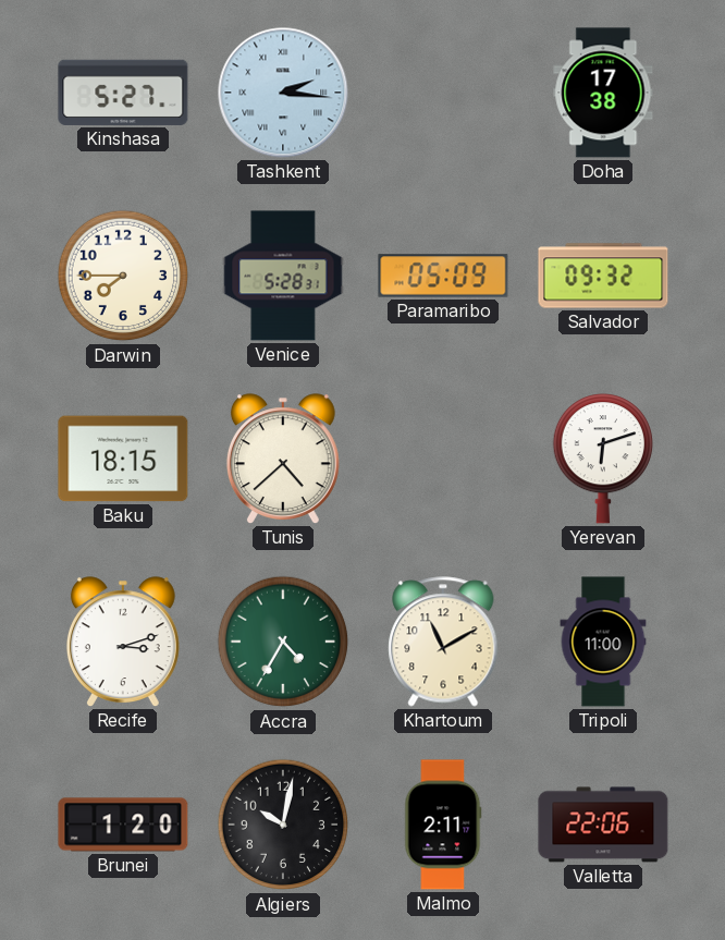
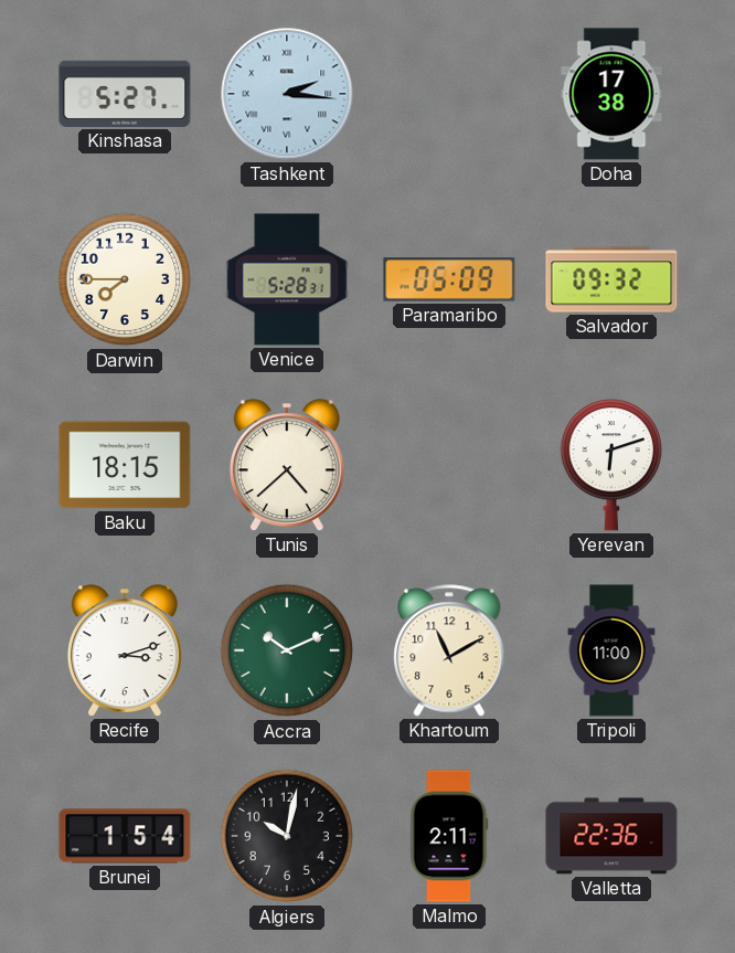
Accra: 4:35 -> 10:11 (287, 650)
Brunei: 1:20 -> 1:54 (125, 836)
Valletta: 22:06 -> 22:36 (611, 836)
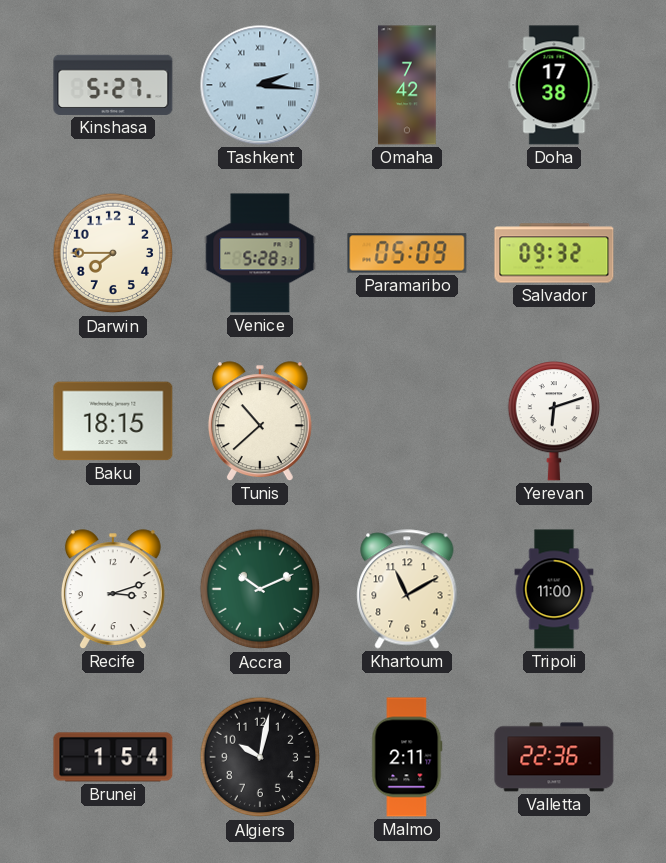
Omaha: none -> 7:42 (407, 85)
Tunis: 4:38 -> 10:38 (260, 421)
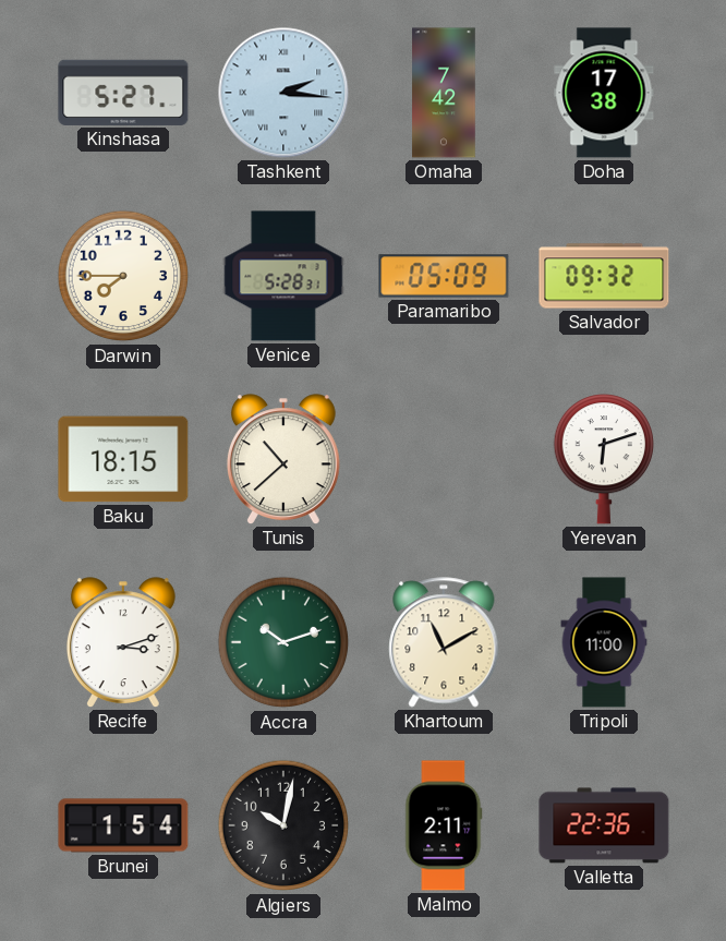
Accra: 10:11 -> 10:12 (283, 642)
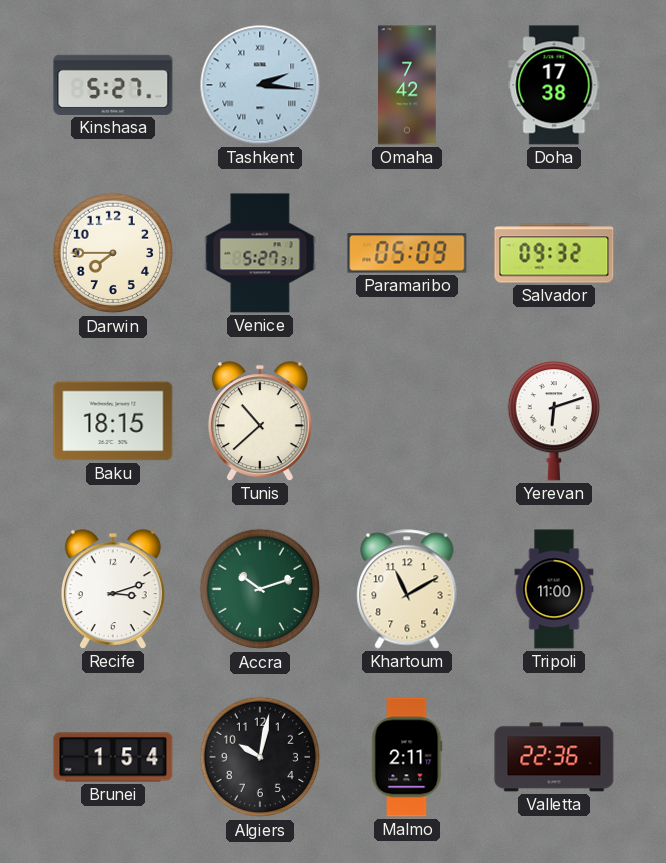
Venice: 5:28 -> 5:27 (260, 253)
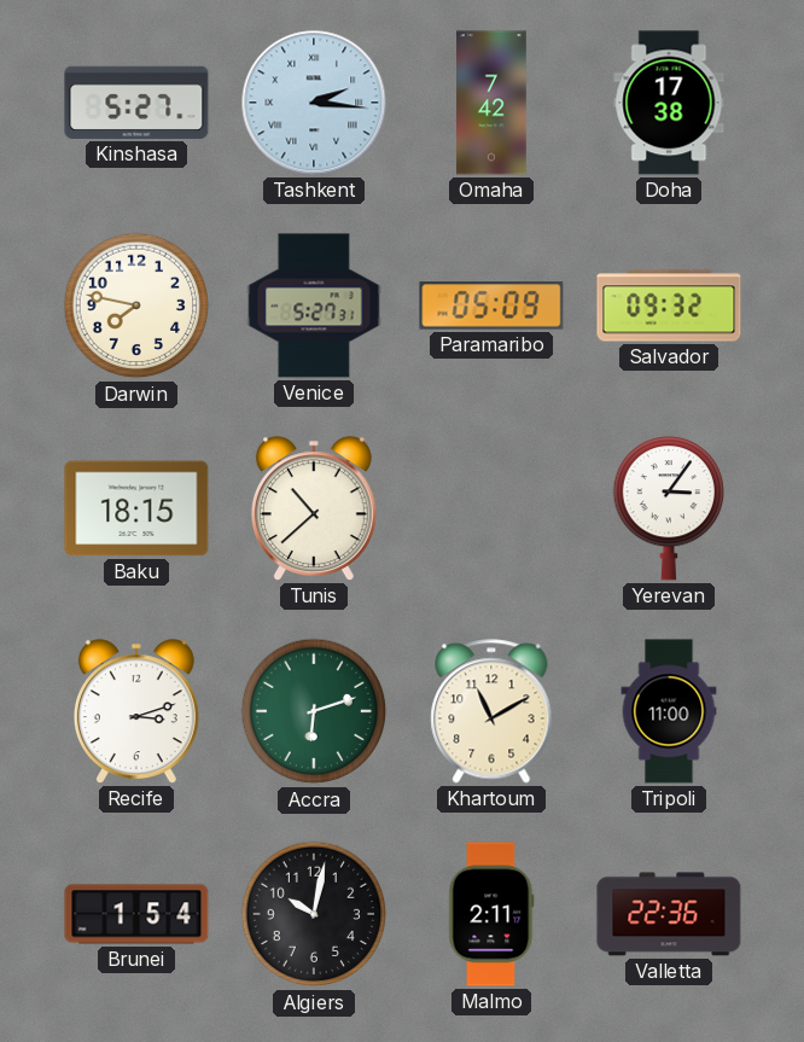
Darwin: 7:45 -> 7:47 (136, 305)
Yerevan: 6:12 -> 3:06 (668, 508)
Accra: 10:12 -> 6:12 (314, 711)
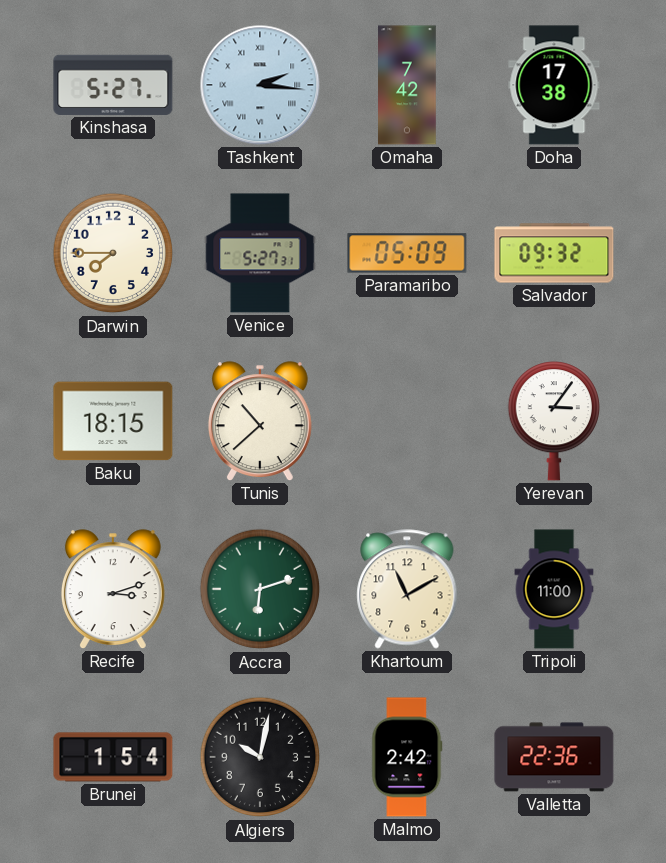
Darwin: 7:47 -> 7:45 (113, 253)
Malmo: 2:11 -> 2:42 (407, 757)
